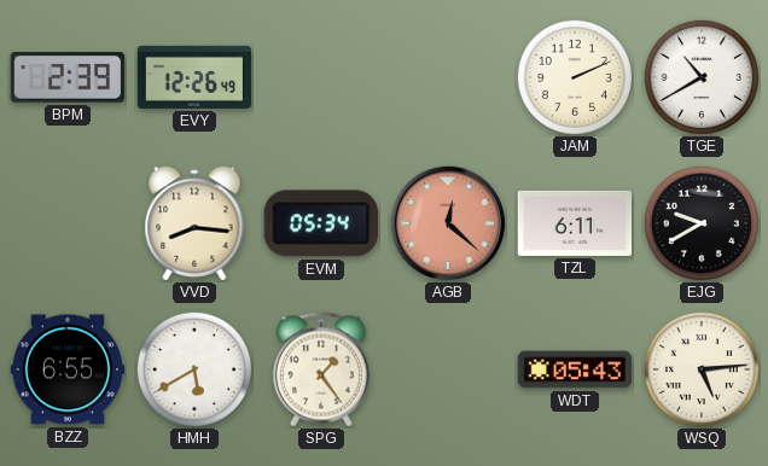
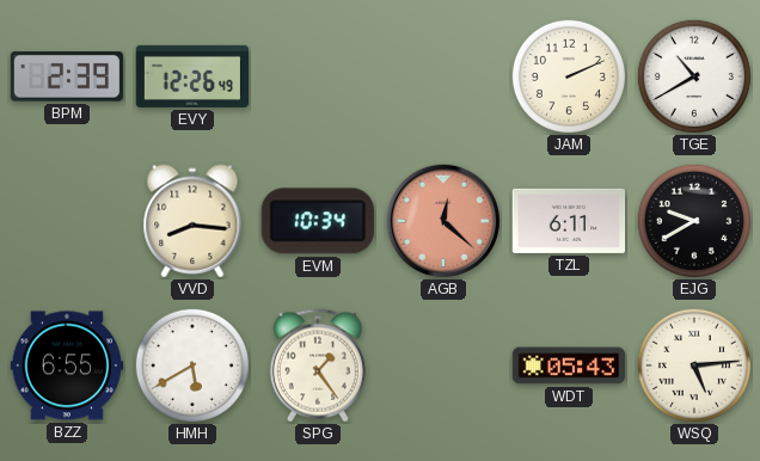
EVM: 05:34 -> 10:34 (318, 221)
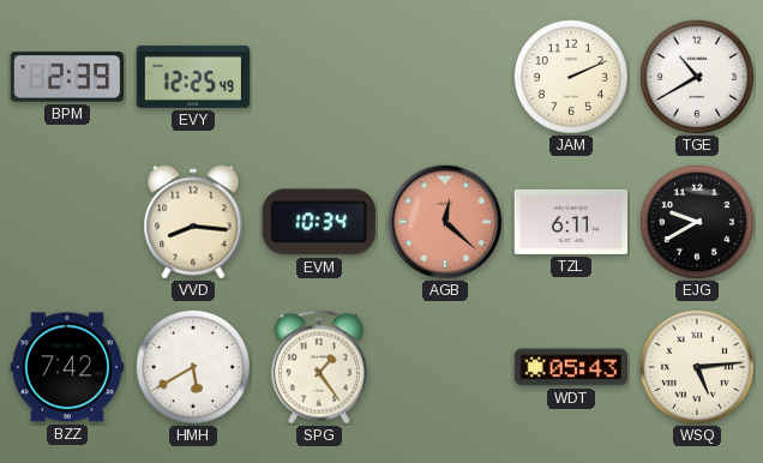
EVY: 12:26 -> 12:25 (193, 77)
BZZ: 6:55 -> 7:42 (67, 367)
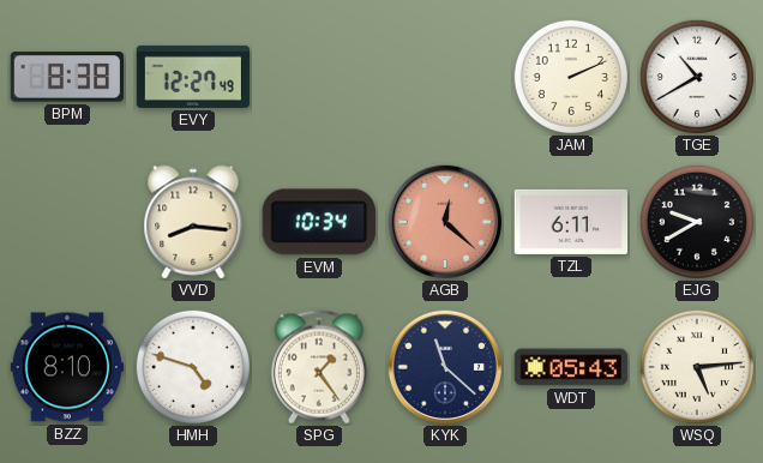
BPM: 2:39 -> 8:38 (66, 77)
EVY: 12:25 -> 12:27 (193, 77)
BZZ: 7:42 -> 8:10 (67, 367)
HMH: 5:40 -> 4:48 (193, 367)
KYK: none -> 11:22 (444, 366)
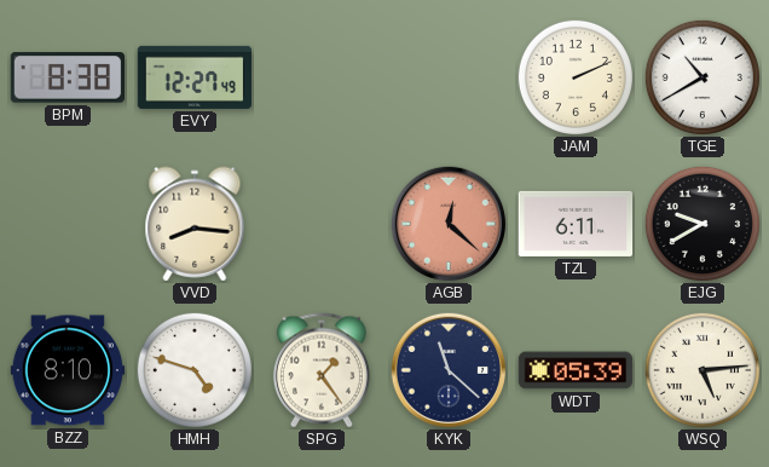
EVM: 10:34 -> none (319, 222)
WDT: 05:43 -> 05:39 (576, 370)
